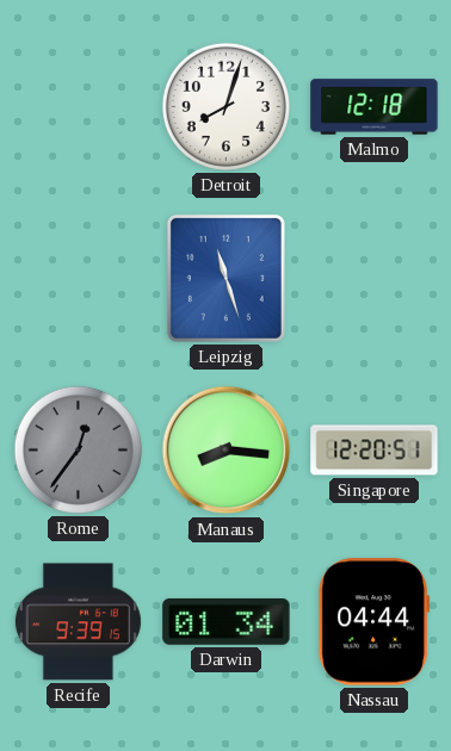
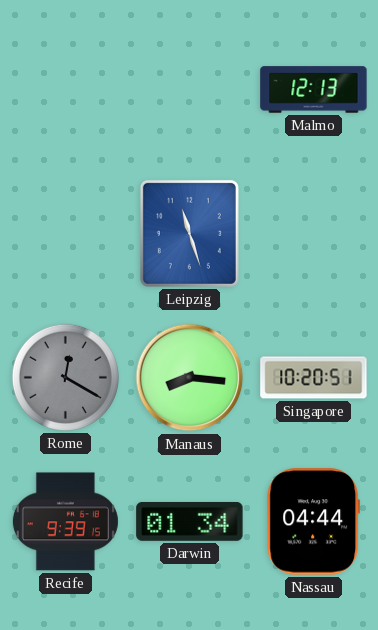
Detroit: 8:03 -> none (225, 106)
Malmo: 12:18 -> 12:13 (314, 90)
Rome: 12:36 -> 12:20 (65, 377)
Singapore: 12:20 -> 10:20 (314, 378)
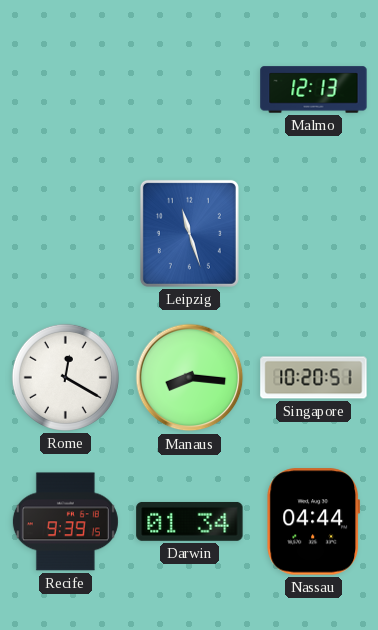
Rome dial: grey -> white (65, 377)
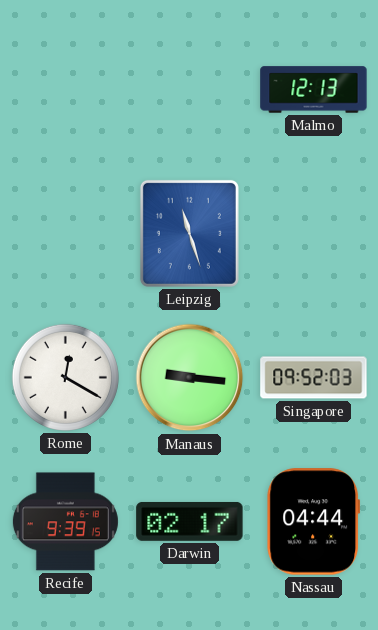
Manaus: 8:16 -> 9:16 (190, 378)
Singapore: 10:20 -> 09:52 (314, 378)
Darwin: 01:34 -> 02:17 (190, 521)
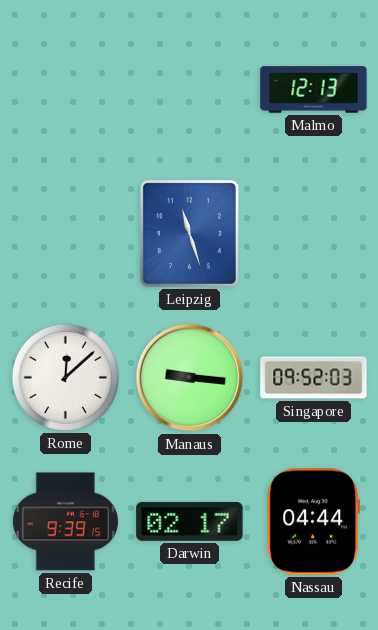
Rome: 12:20 -> 12:08 (65, 377)
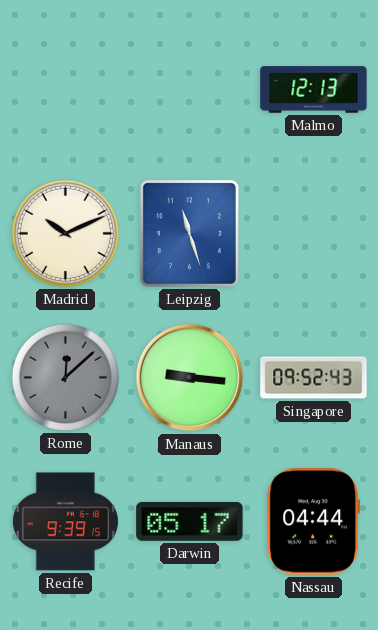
Madrid: none -> 10:11 (65, 233)
Rome dial: white -> grey (65, 377)
Singapore: 09:52:03 -> 09:52:43 (314, 378)
Darwin: 02:17 -> 05:17 (190, 521)
